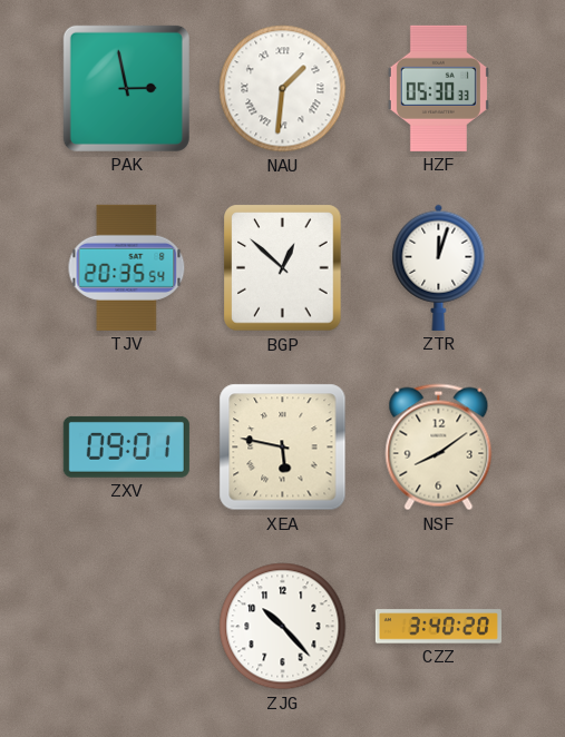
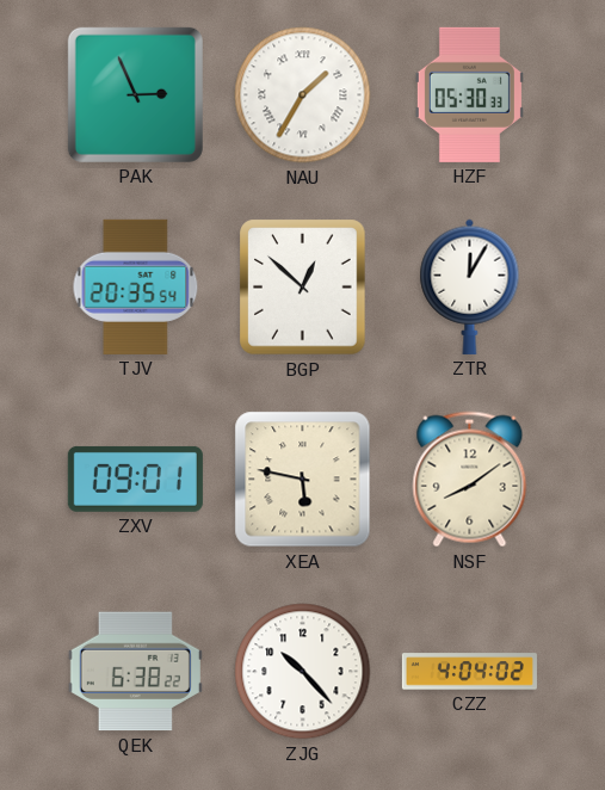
PAK: 2:58 -> 2:56 (135, 94)
NAU: 1:31 -> 1:35 (303, 95)
ZTR: 12:03 -> 12:05 (470, 286)
QEK: none -> 6:38 (135, 672)
CZZ: 3:40 -> 4:04 (469, 672)
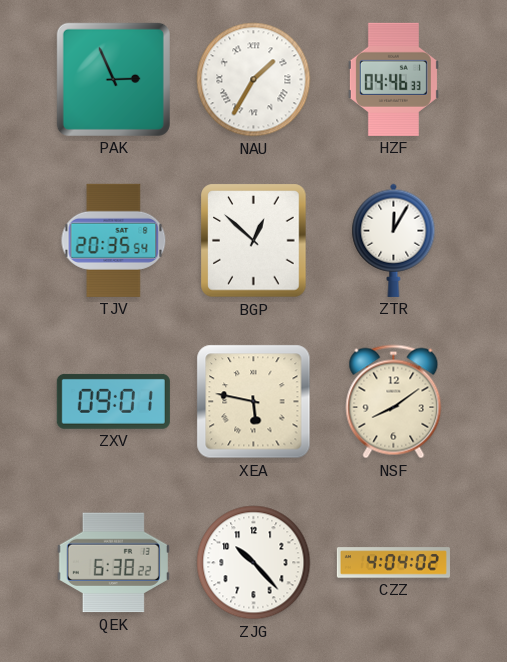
HZF: 05:30 -> 04:46 (393, 79)
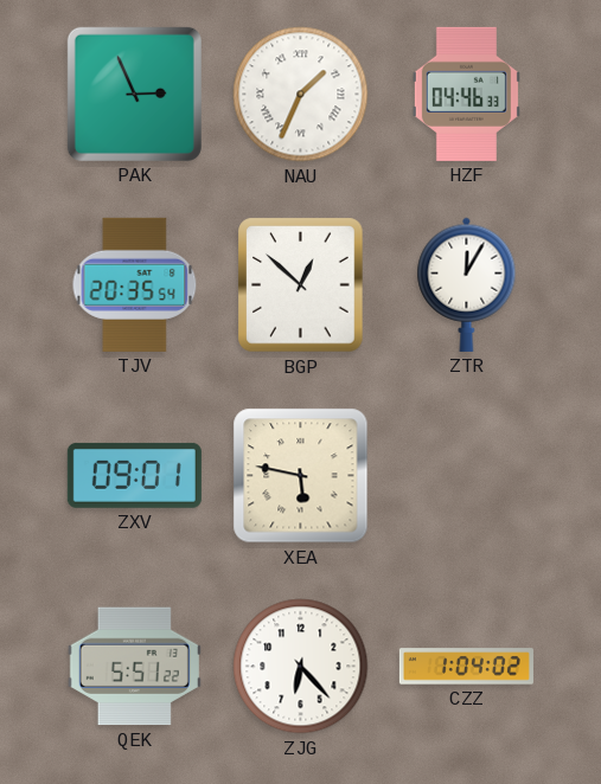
NAU: 1:35 -> 1:34 (301, 95)
NSF: 8:09 -> none (394, 402)
QEK: 6:38 -> 5:51 (134, 667)
ZJG: 10:23 -> 6:23 (301, 667)
CZZ: 4:04 -> 1:04 (466, 667)
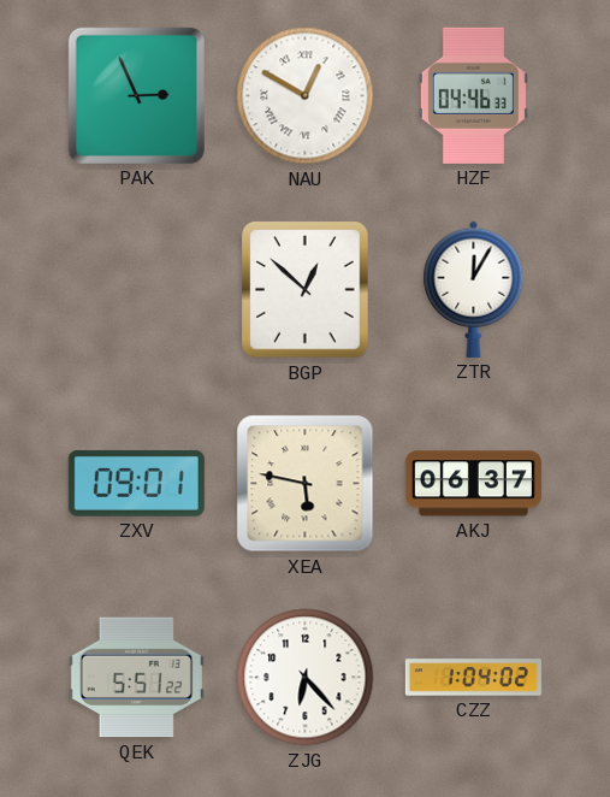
NAU: 1:34 -> 12:50 (306, 96)
TJV: 20:35 -> none (135, 284)
AKJ: none -> 06:37 (473, 484)
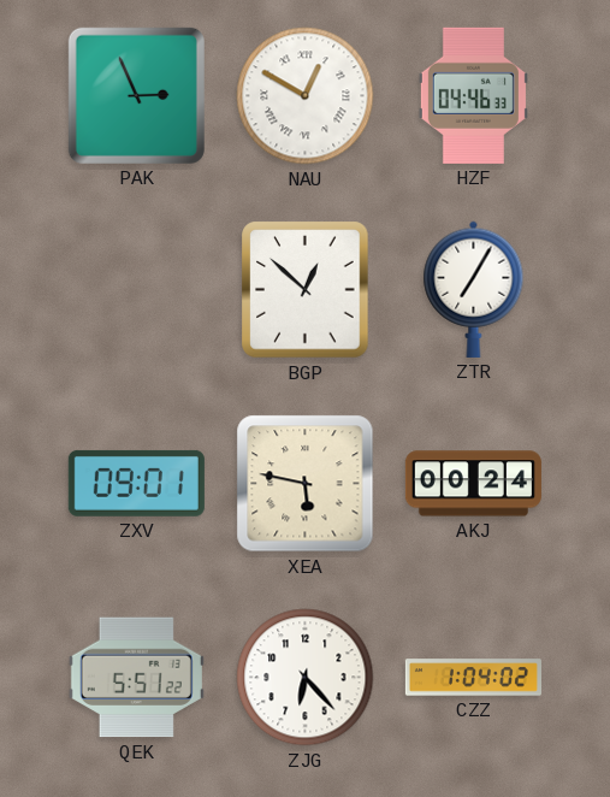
ZTR: 12:05 -> 7:05 (474, 289)
AKJ: 06:37 -> 00:24 (473, 484)
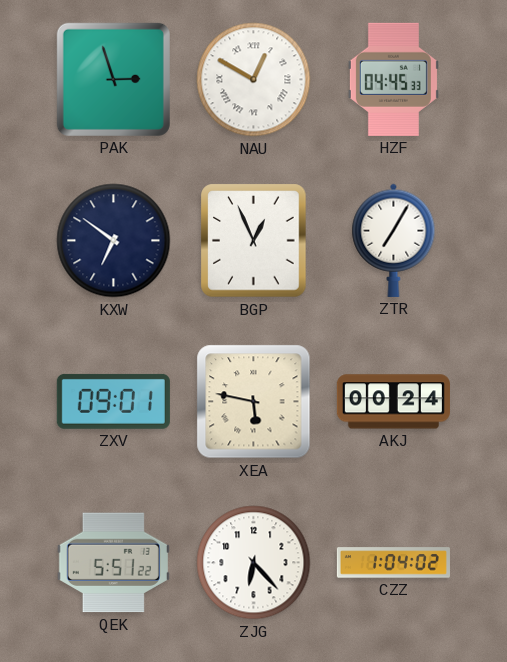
PAK: 2:56 -> 2:57 (113, 79)
HZF: 04:46 -> 04:45 (393, 79)
KXW: none -> 6:51 (114, 241)
BGP: 12:52 -> 12:56 (254, 241)
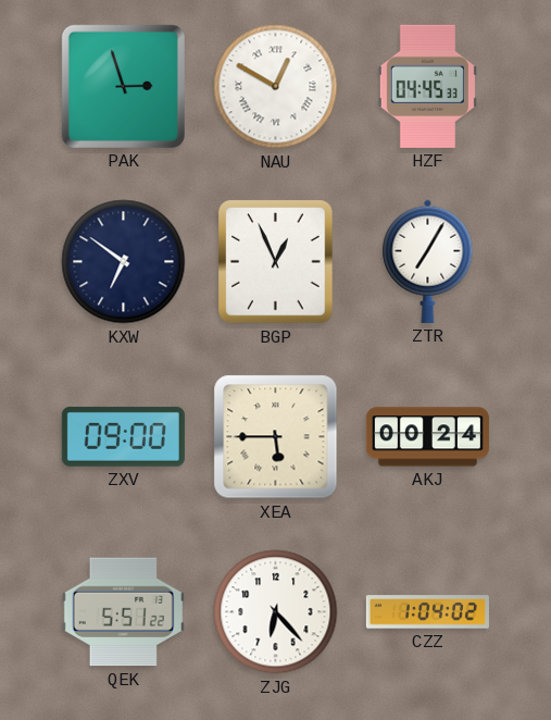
ZXV: 09:01 -> 09:00 (123, 436)
XEA: 5:47 -> 5:45 (276, 437)
